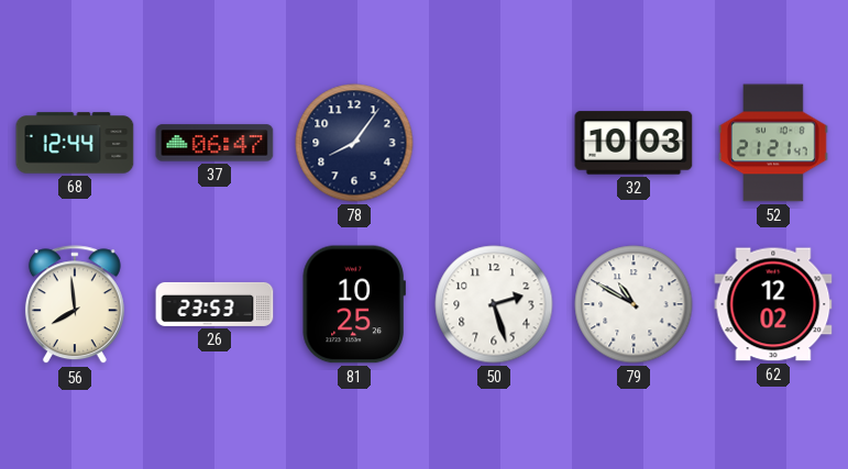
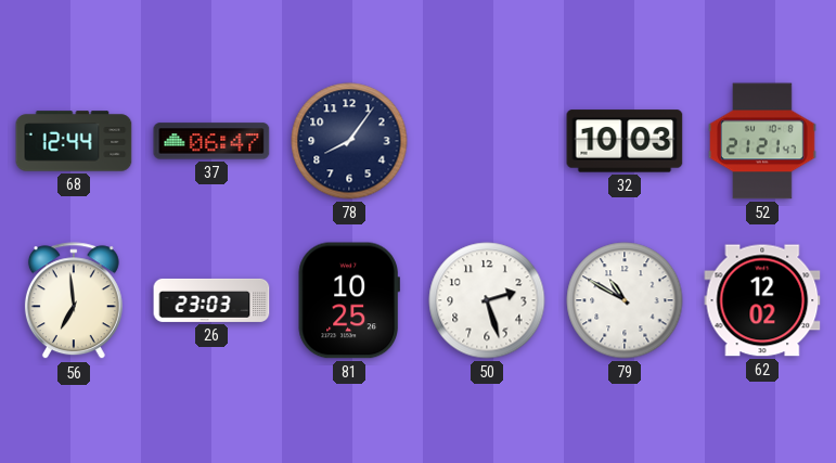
56: 7:59 -> 6:59 (74, 301)
26: 23:53 -> 23:03 (211, 300)
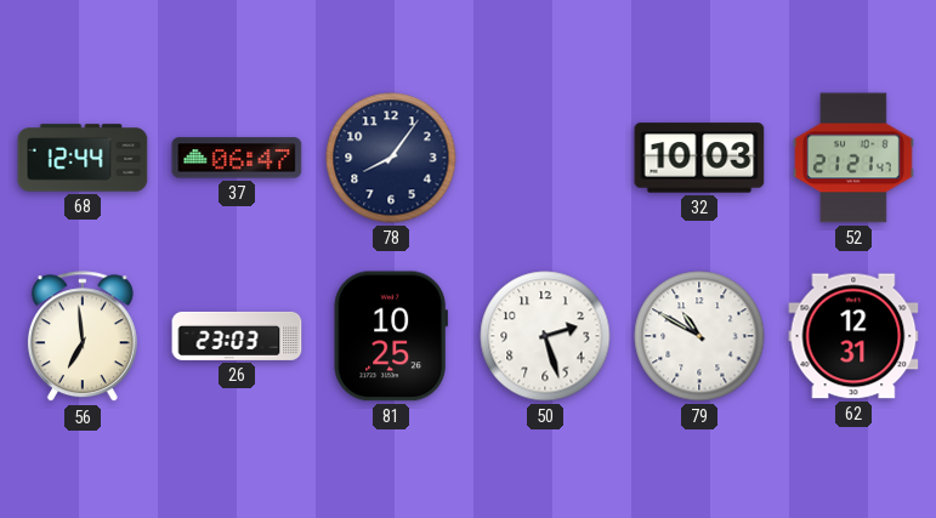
62: 12:02 -> 12:31 (853, 336)
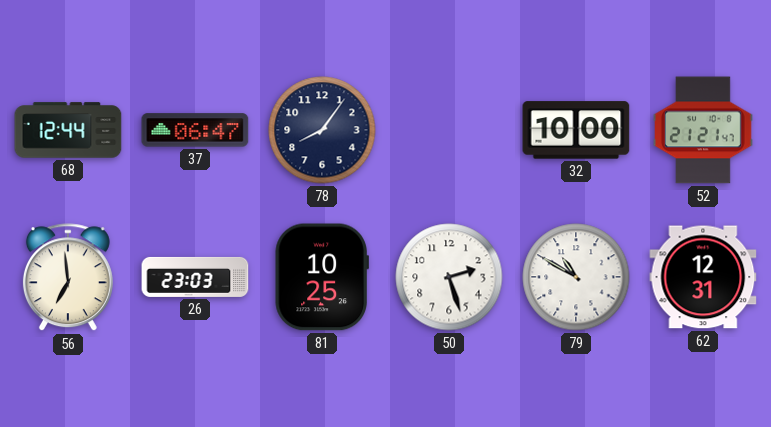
32: 10:03 -> 10:00 (576, 130)
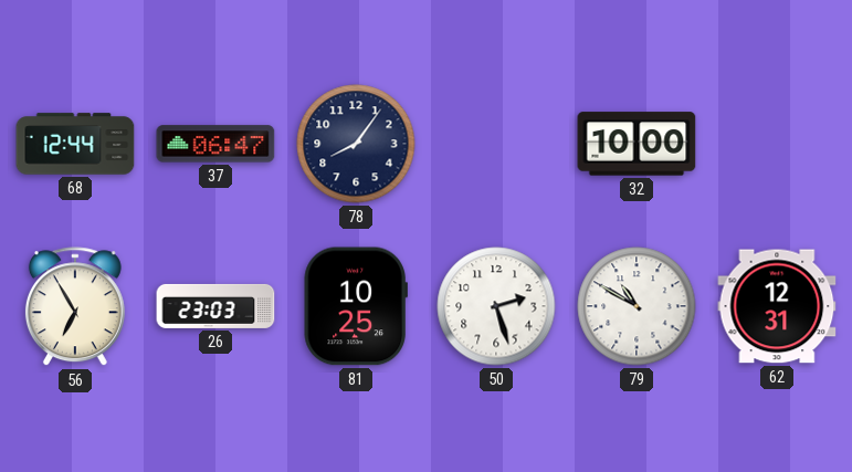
52: 21:21 -> none (704, 130)
56: 6:59 -> 6:55 (75, 307)
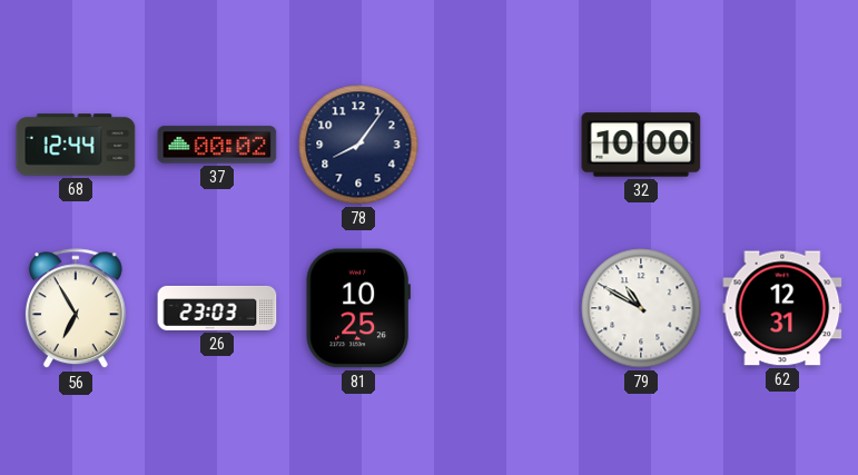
37: 06:47 -> 00:02 (217, 145)
50: 2:27 -> none (496, 306)
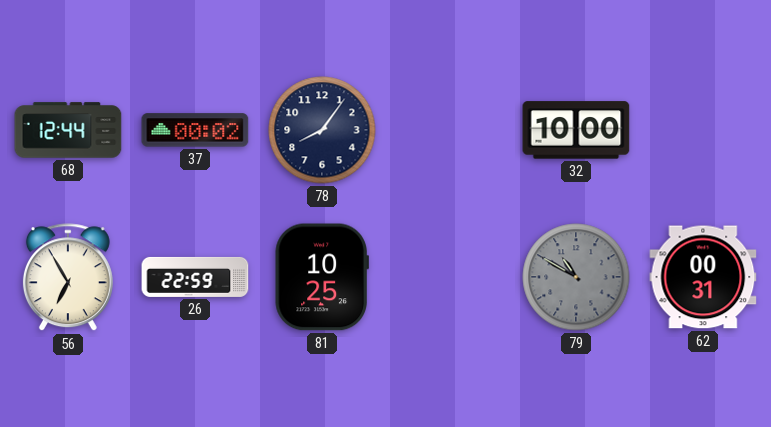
26: 23:03 -> 22:59 (195, 277)
79 dial: white -> grey (576, 277)
62: 12:31 -> 00:31 (703, 277)
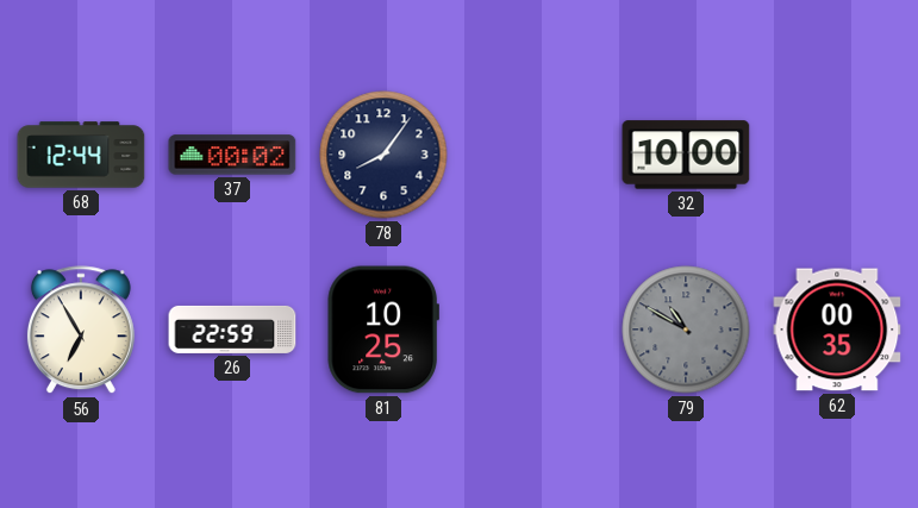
62: 00:31 -> 00:35 (837, 330)
